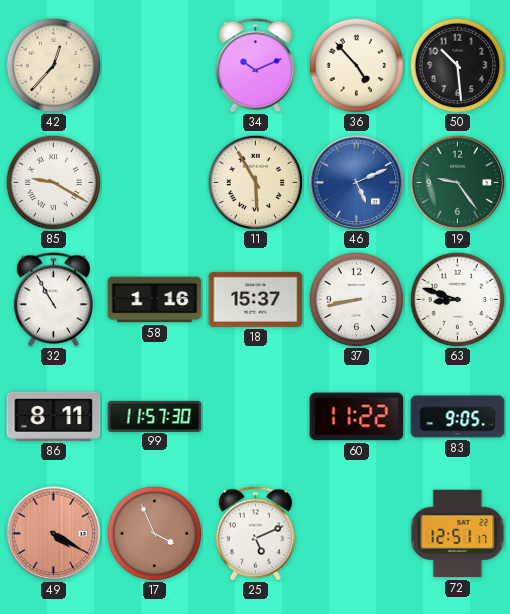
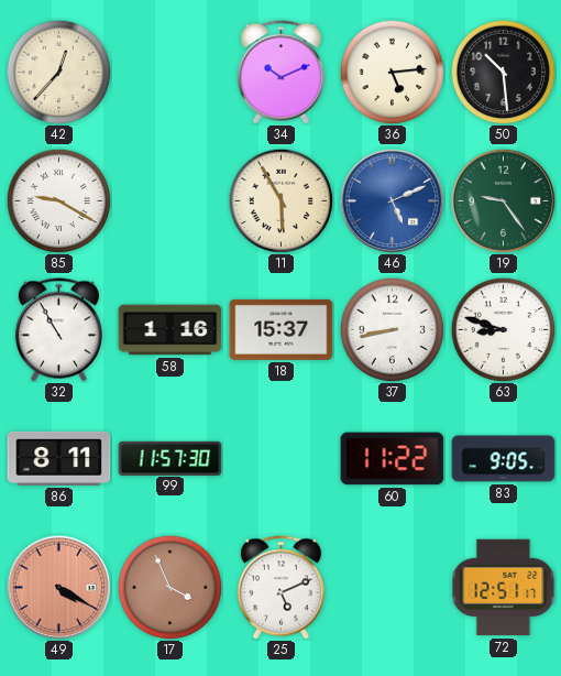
36: 4:53 -> 5:14 (392, 72)
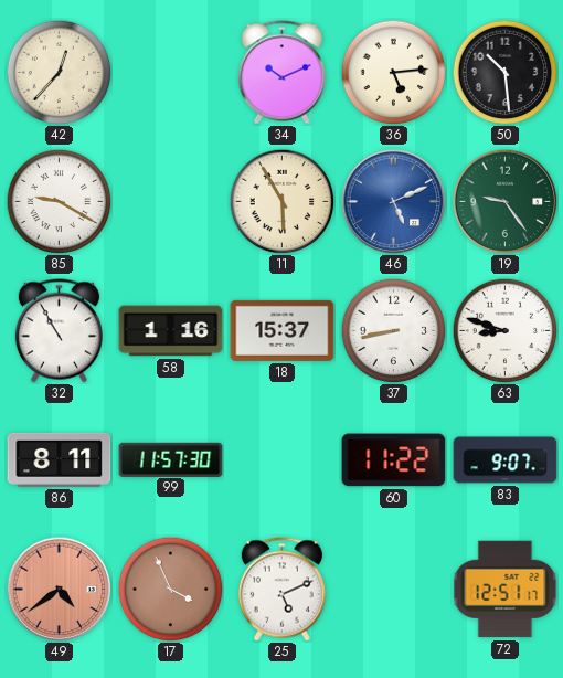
83: 9:05 -> 9:07 (506, 460)
49: 4:20 -> 4:39 (59, 589)
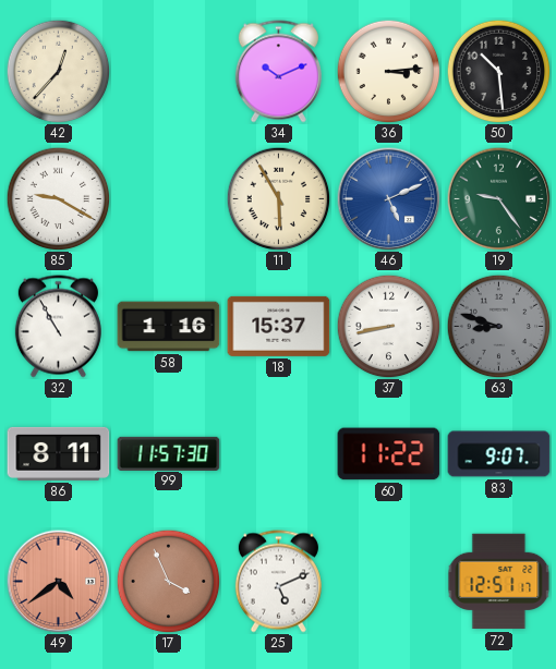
36: 5:14 -> 3:14 (388, 71)
63 dial: white -> grey (498, 326)
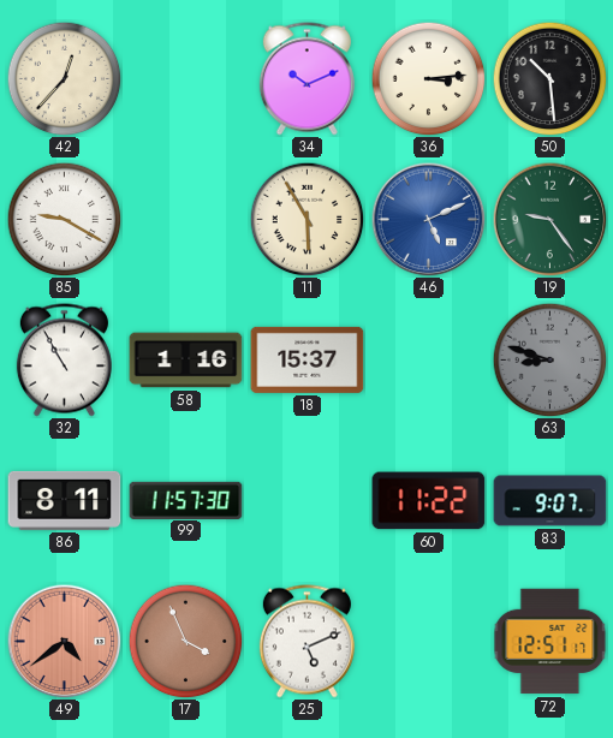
37: 8:43 -> none (388, 326)
